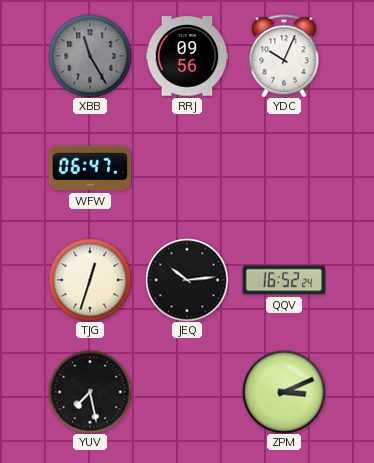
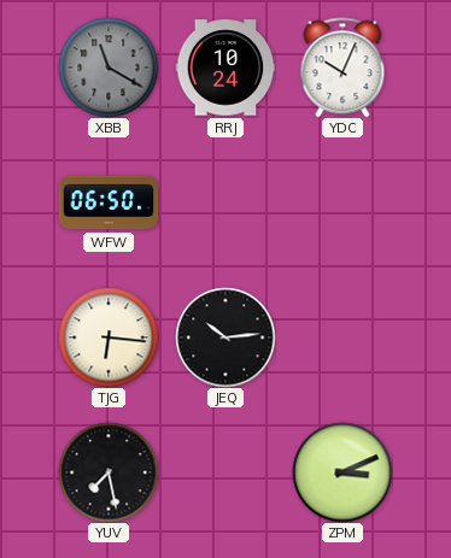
XBB: 11:25 -> 11:20 (109, 67)
RRJ: 09:56 -> 10:24 (225, 67)
WFW: 06:47 -> 06:50 (109, 202)
TJG: 12:33 -> 6:16 (109, 337)
QQV: 16:52 -> none (284, 280)
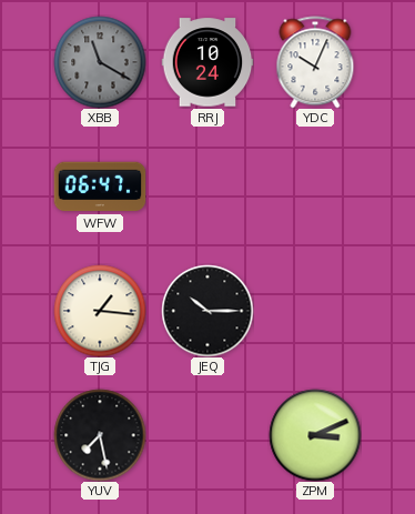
WFW: 06:50 -> 06:47 (100, 187)
TJG: 6:16 -> 1:16 (100, 311)
JEQ: 10:14 -> 10:15 (207, 311)
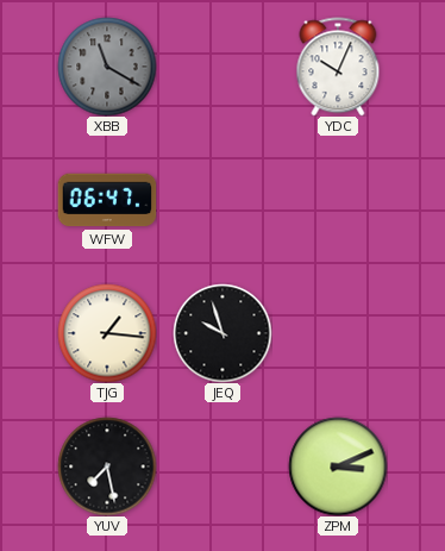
RRJ: 10:24 -> none (207, 62)
JEQ: 10:15 -> 9:57 (223, 333)
